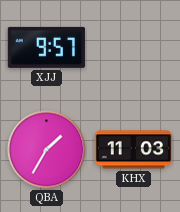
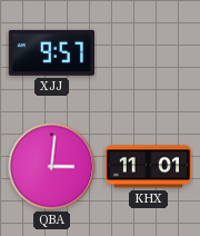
QBA: 1:35 -> 3:01 (52, 167)
KHX: 11:03 -> 11:01 (149, 167)
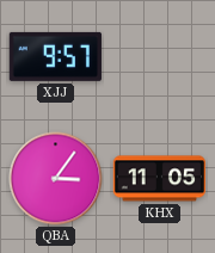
QBA: 3:01 -> 3:06 (56, 179)
KHX: 11:01 -> 11:05 (160, 179)
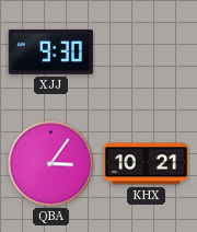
XJJ: 9:57 -> 9:30 (50, 51)
KHX: 11:05 -> 10:21 (147, 164)
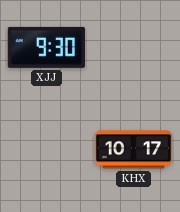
QBA: 3:06 -> none (51, 164)
KHX: 10:21 -> 10:17 (134, 150)
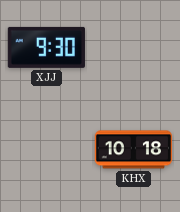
KHX: 10:17 -> 10:18 (134, 150)
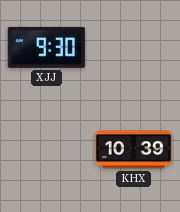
KHX: 10:18 -> 10:39 (134, 150)
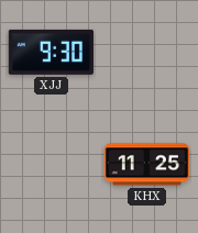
KHX: 10:39 -> 11:25 (147, 165)
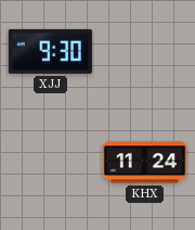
KHX: 11:25 -> 11:24 (145, 163)
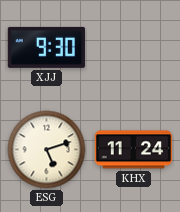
ESG: none -> 5:12 (47, 150)
